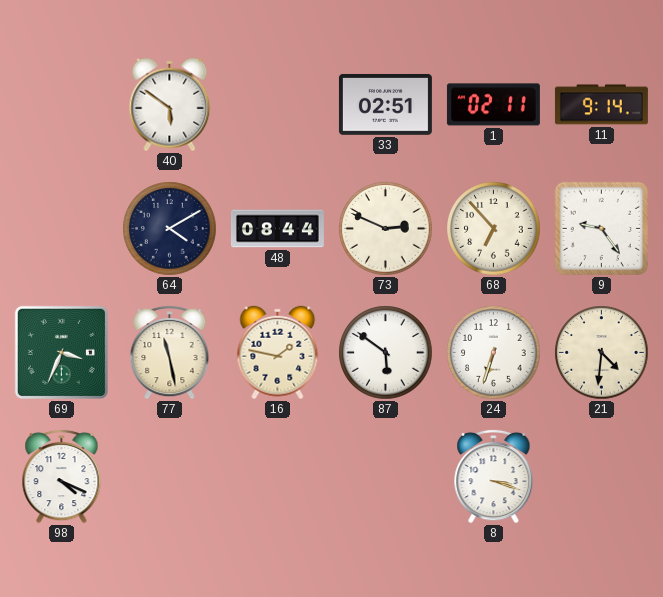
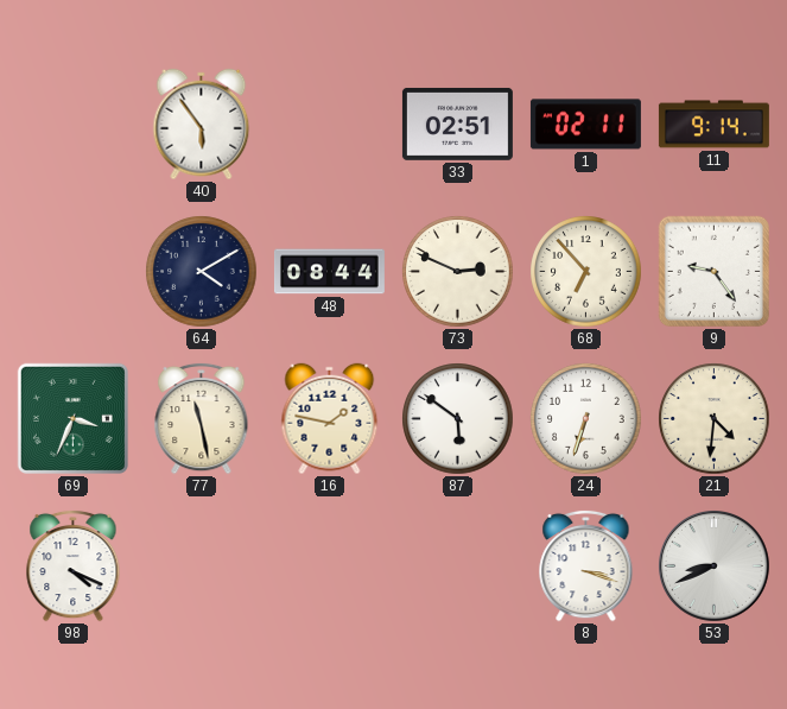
40: 5:51 -> 5:54 (202, 125)
53: none -> 8:41 (715, 566)
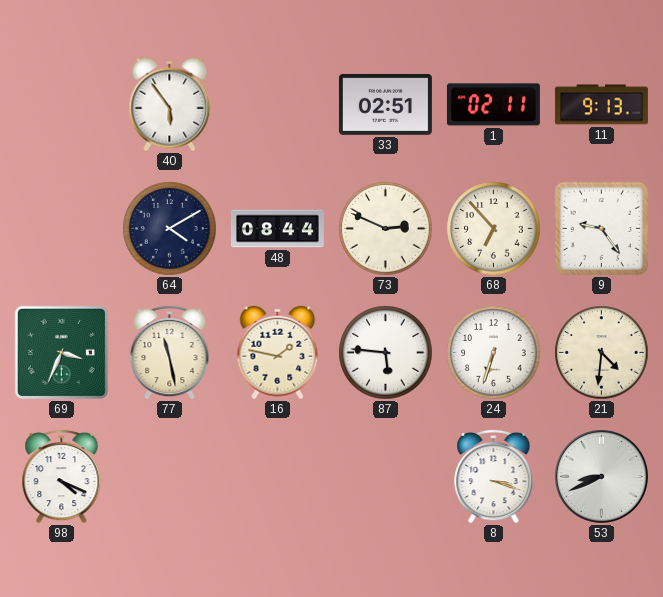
11: 9:14 -> 9:13 (601, 105)
87: 5:51 -> 5:46 (386, 353)
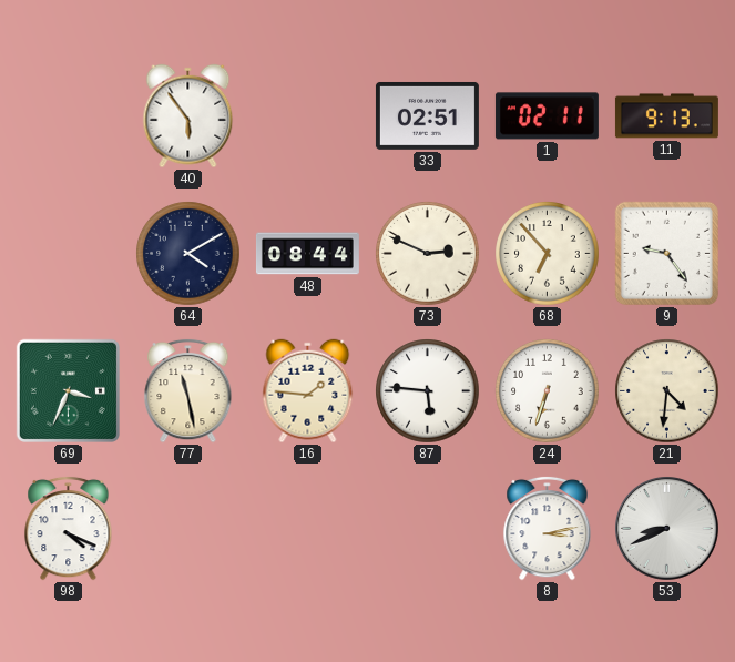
16: 1:47 -> 1:46 (308, 391)
8: 3:18 -> 3:13 (548, 528)
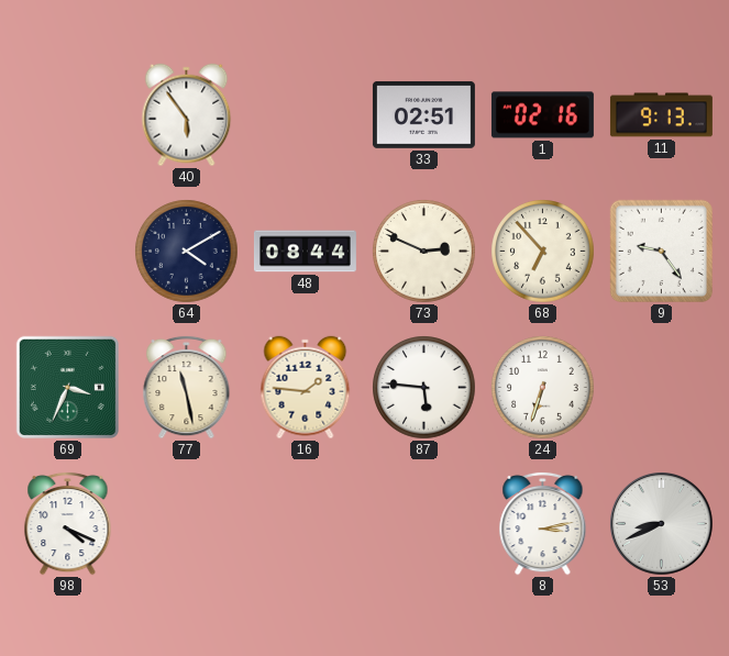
1: 02:11 -> 02:16 (542, 115)
21: 4:31 -> none (667, 391)
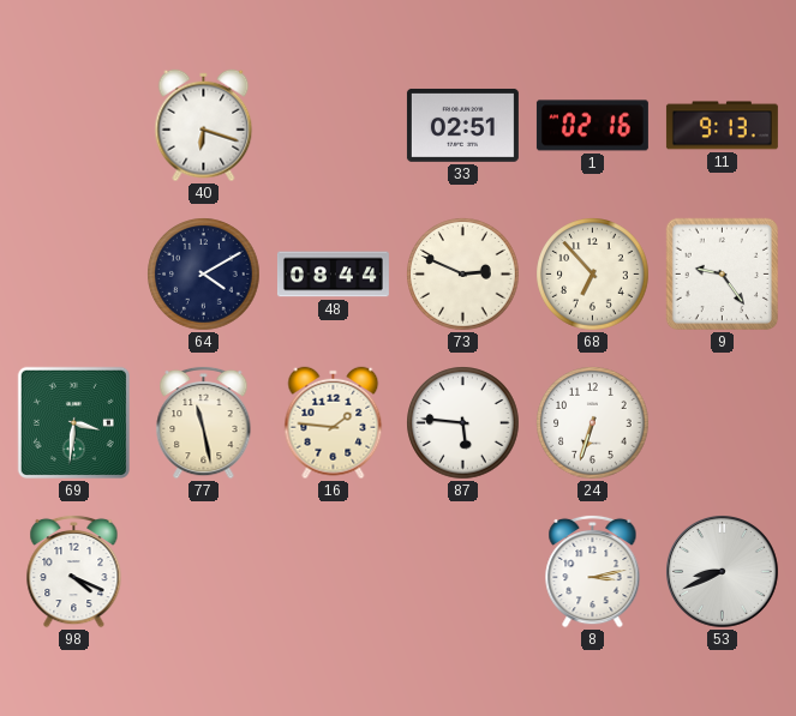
40: 5:54 -> 6:18 (204, 126)
69: 3:34 -> 3:31 (73, 422)
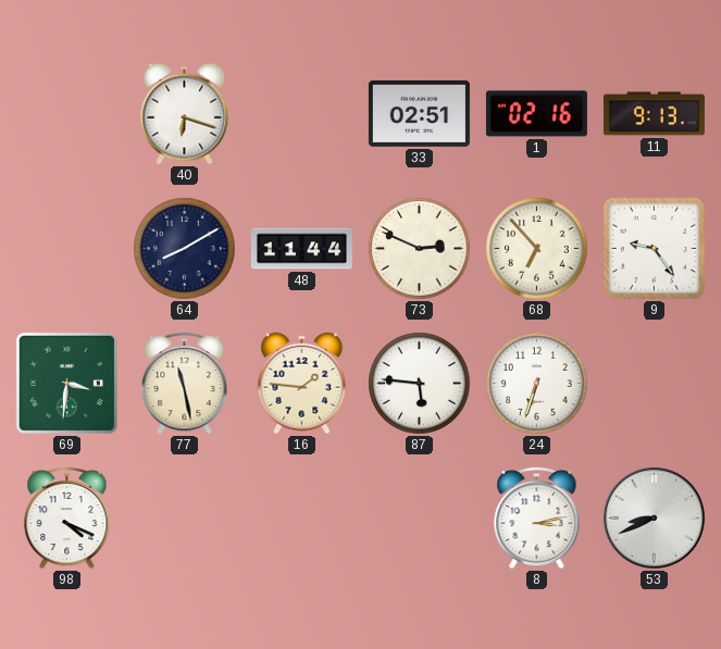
64: 4:10 -> 8:10 (185, 249)
48: 08:44 -> 11:44 (301, 249)
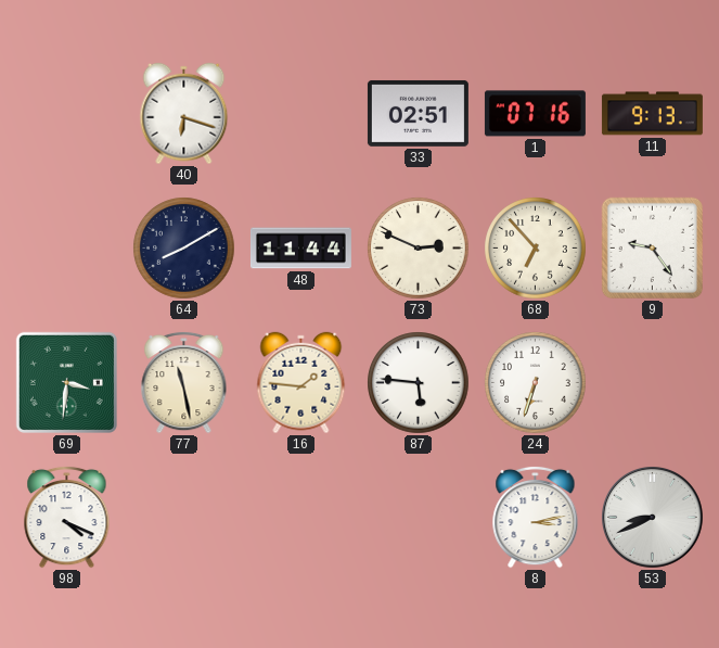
1: 02:16 -> 07:16 (535, 114)
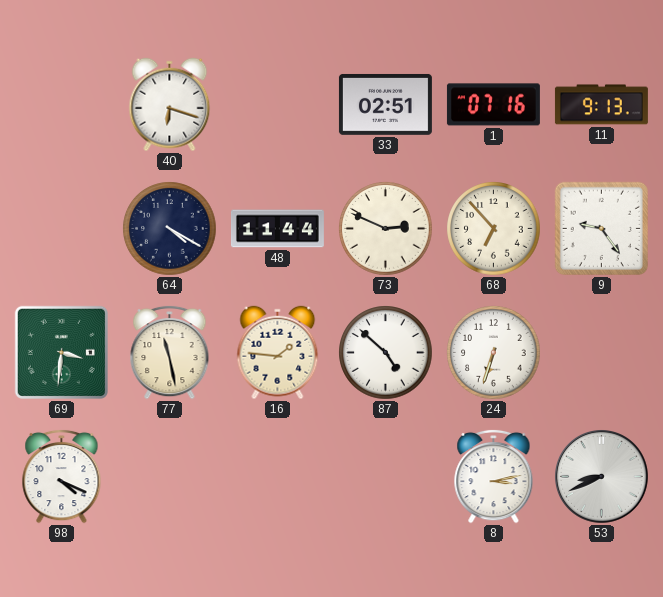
64: 8:10 -> 4:20 (170, 229)
87: 5:46 -> 4:52 (386, 353)
